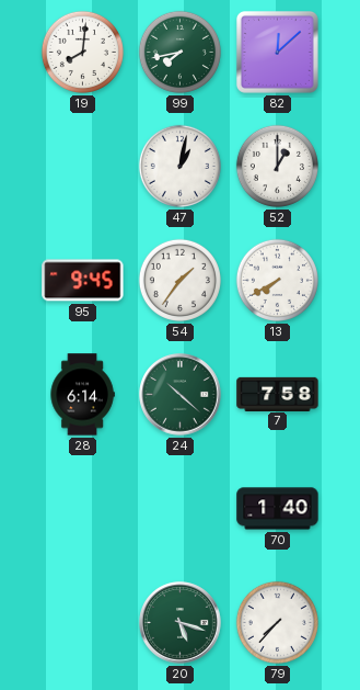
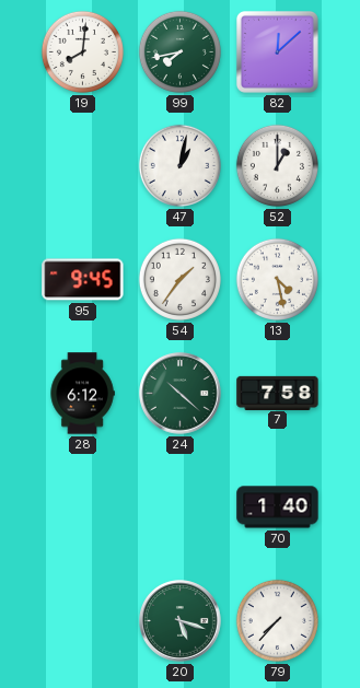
13: 7:40 -> 4:28 (277, 279)
28: 6:14 -> 6:12 (82, 394)
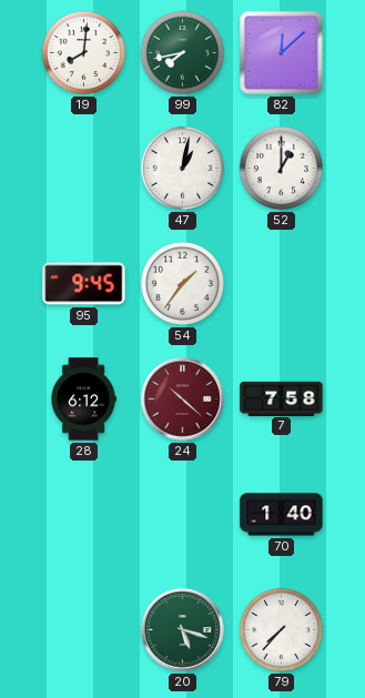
13: 4:28 -> none (277, 279)
24 dial: green -> burgundy (183, 399)
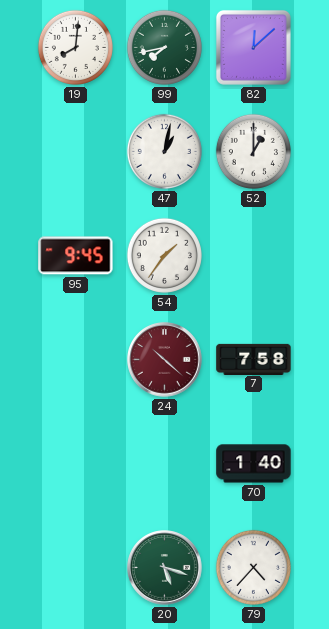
28: 6:12 -> none (83, 399)
79: 7:37 -> 4:37 (253, 567)
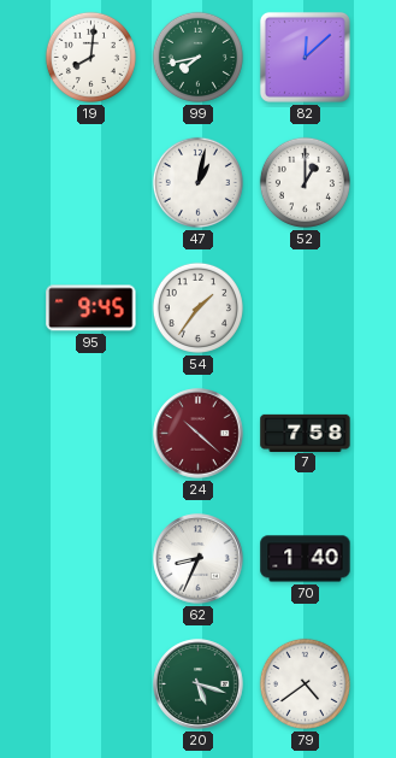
62: none -> 8:34 (199, 559)
79: 4:37 -> 4:39 (305, 683)
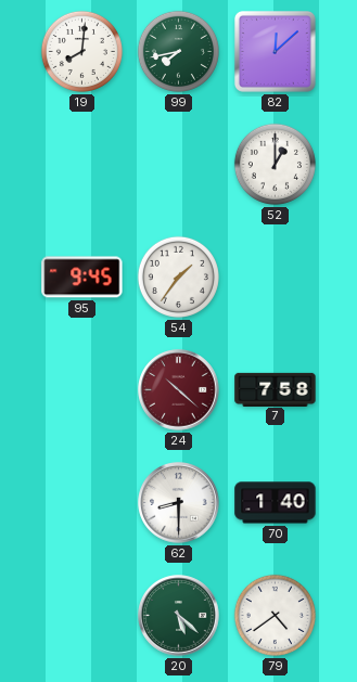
47: 1:02 -> none (197, 182)
62: 8:34 -> 8:30 (179, 503)
20: 5:18 -> 5:22 (179, 616)
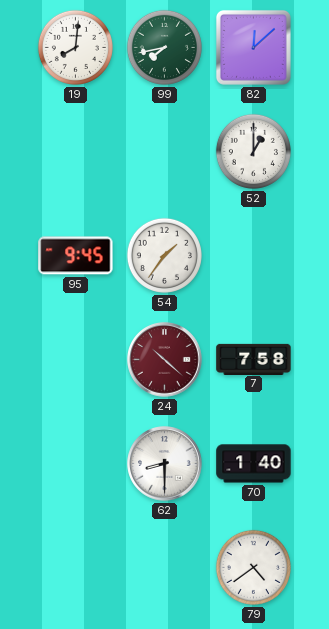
20: 5:22 -> none (179, 616)
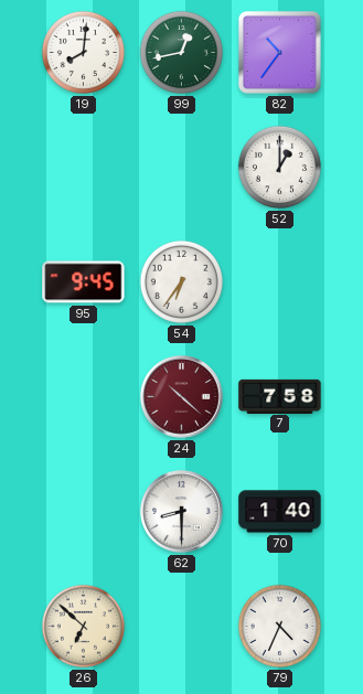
99: 7:43 -> 12:43 (181, 52)
82: 12:08 -> 10:36 (279, 52)
54: 1:36 -> 6:36 (181, 281)
26: none -> 6:52 (83, 626)
79: 4:39 -> 4:34 (279, 626)
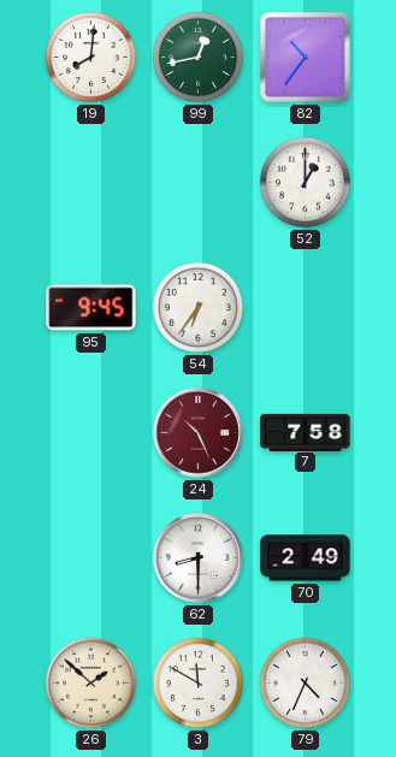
24: 10:22 -> 10:26 (199, 433)
70: 1:40 -> 2:49 (306, 558)
26: 6:52 -> 1:52 (90, 682)
3: none -> 11:50 (197, 682)
